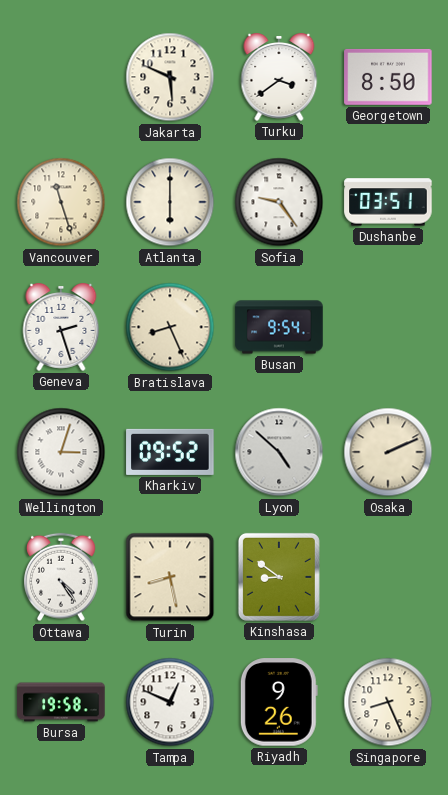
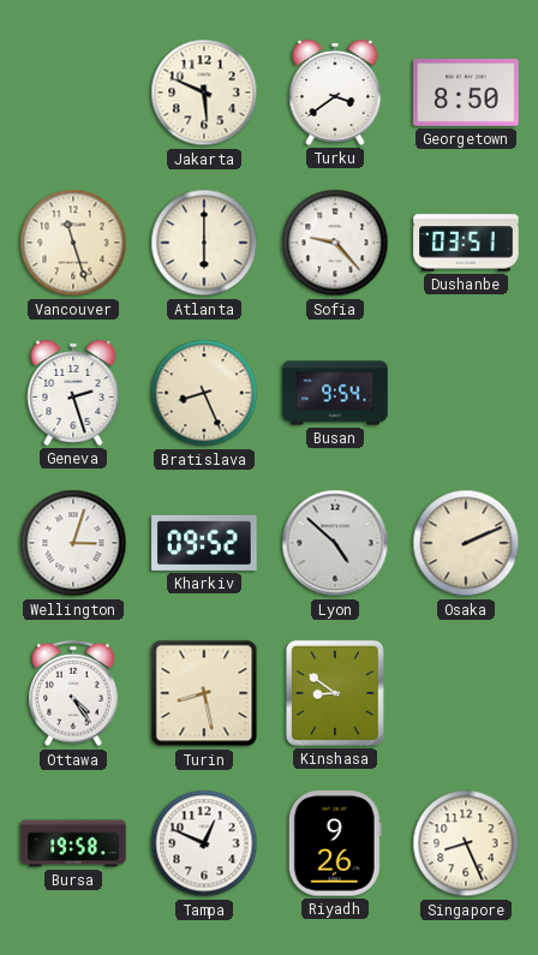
Sofia: 9:24 -> 9:23 (335, 243)
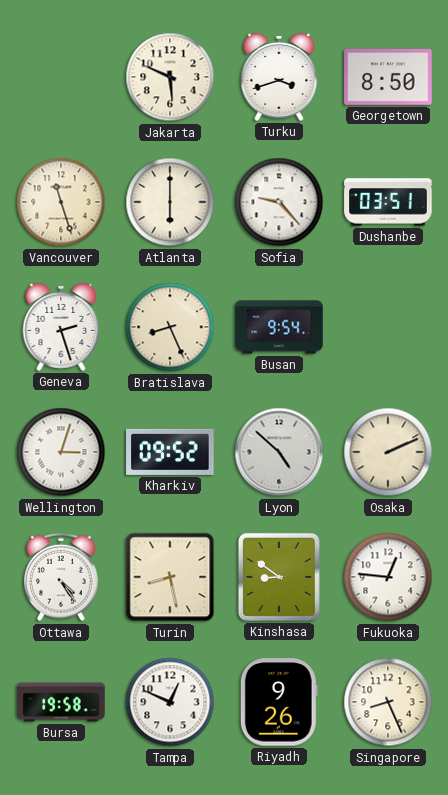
Turku: 3:39 -> 3:42 (279, 78)
Fukuoka: none -> 12:46 (388, 577)
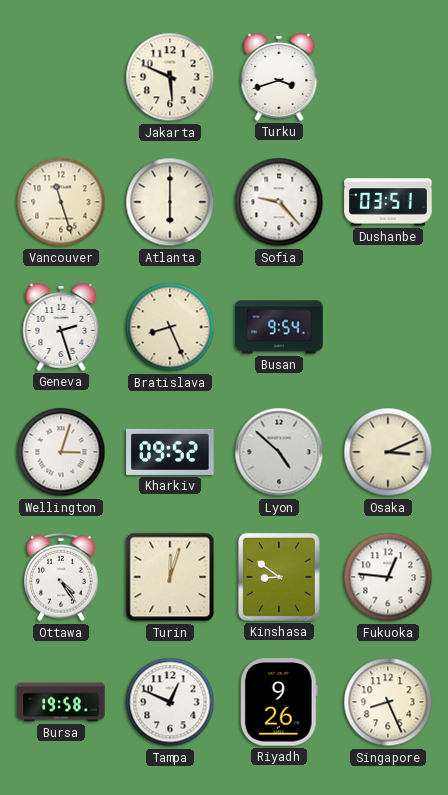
Georgetown: 8:50 -> none (388, 77)
Osaka: 2:11 -> 3:11 (388, 452)
Turin: 8:28 -> 12:03 (170, 577)
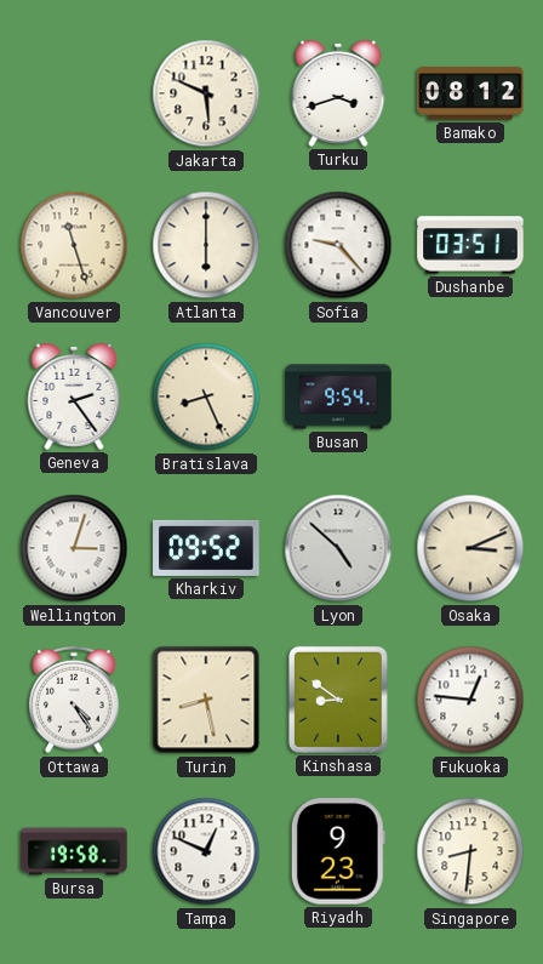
Bamako: none -> 08:12 (470, 93)
Geneva: 2:27 -> 2:24 (74, 398)
Turin: 12:03 -> 8:28 (206, 700)
Riyadh: 9:26 -> 9:23 (338, 851)
Singapore: 8:26 -> 8:31 (470, 851)
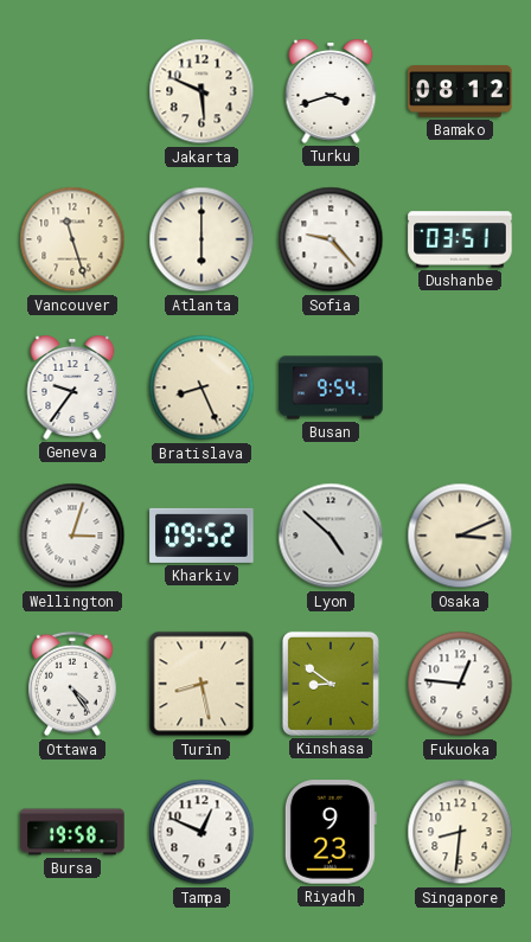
Geneva: 2:24 -> 9:36 (72, 389)
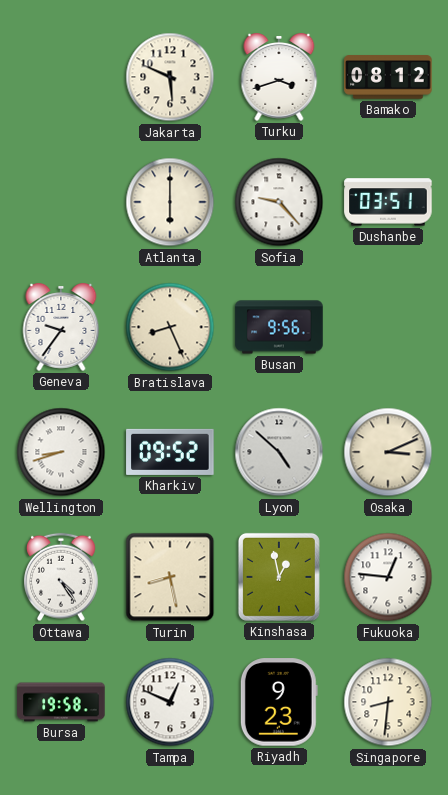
Vancouver: 11:27 -> none (72, 239)
Busan: 9:54 -> 9:56 (279, 327)
Wellington: 3:03 -> 8:42 (61, 452)
Kinshasa: 8:51 -> 12:58 (279, 577)
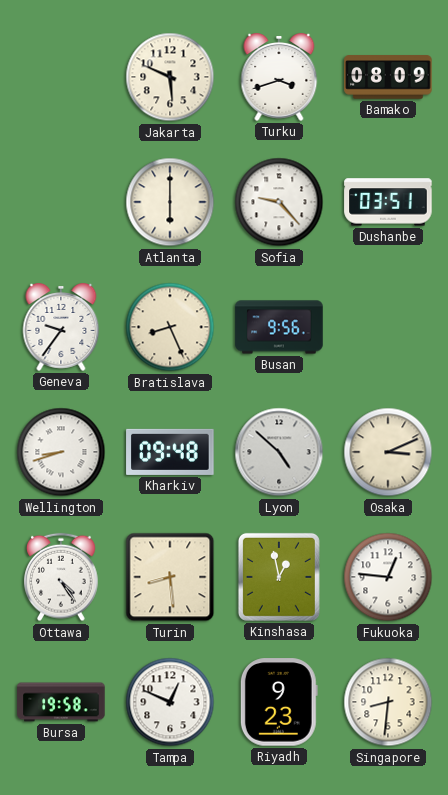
Bamako: 08:12 -> 08:09 (388, 77)
Kharkiv: 09:52 -> 09:48 (170, 452)
Turin: 8:28 -> 8:29 (170, 577)
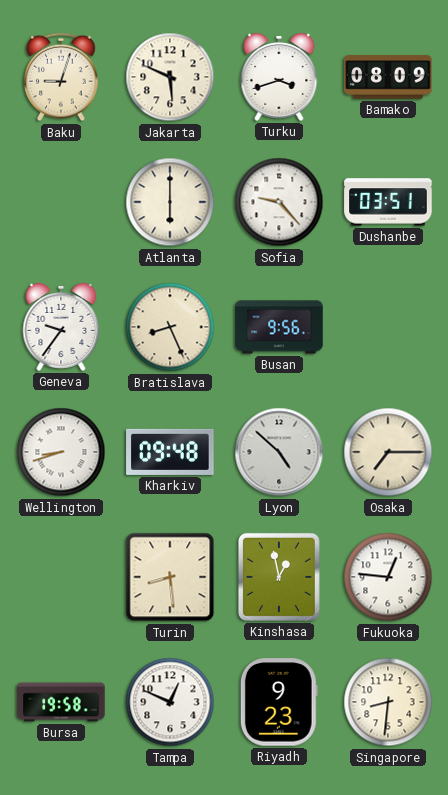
Baku: none -> 9:03 (61, 77)
Osaka: 3:11 -> 7:15 (388, 452)
Ottawa: 4:24 -> none (61, 577)
